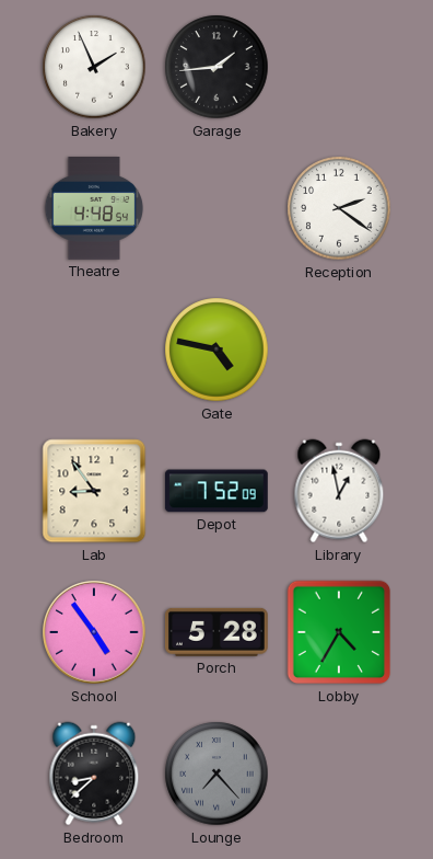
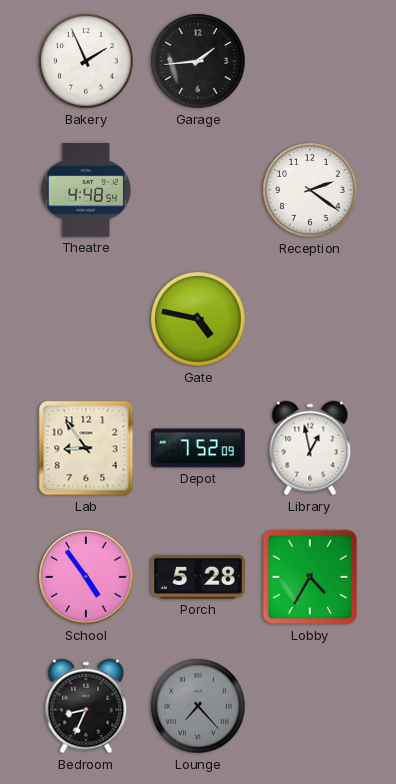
Bedroom: 8:38 -> 8:34 (86, 706)
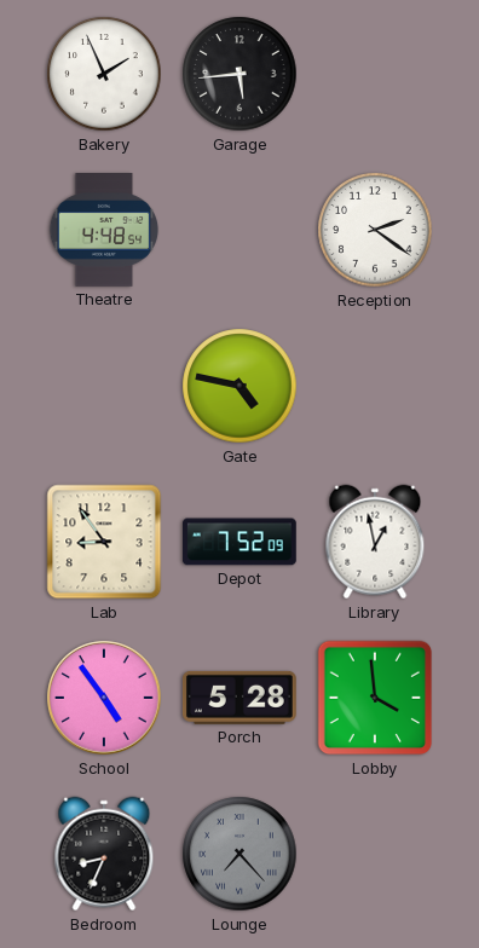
Garage: 1:44 -> 5:44 (239, 74)
Lobby: 4:35 -> 3:59 (375, 698)
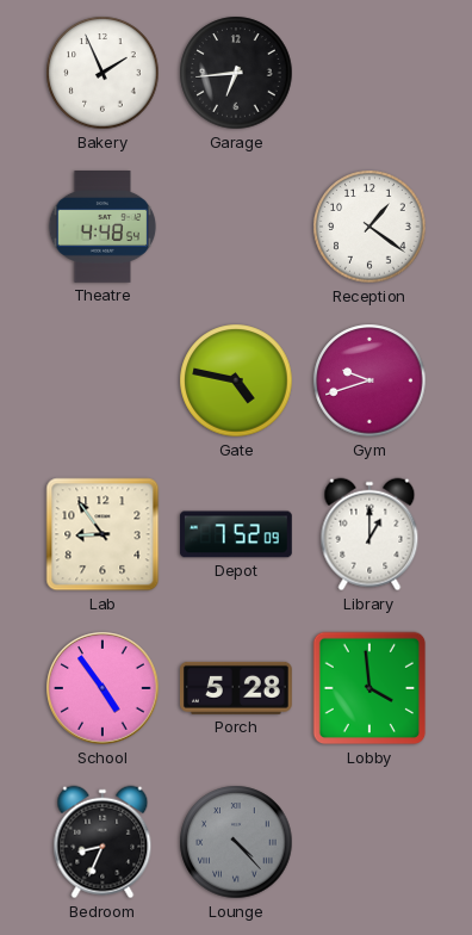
Garage: 5:44 -> 6:44 (236, 73)
Reception: 2:21 -> 1:21 (369, 227)
Gym: none -> 9:42 (369, 380)
Library: 12:58 -> 1:00 (369, 534)
Lounge: 7:23 -> 4:23 (236, 842)
